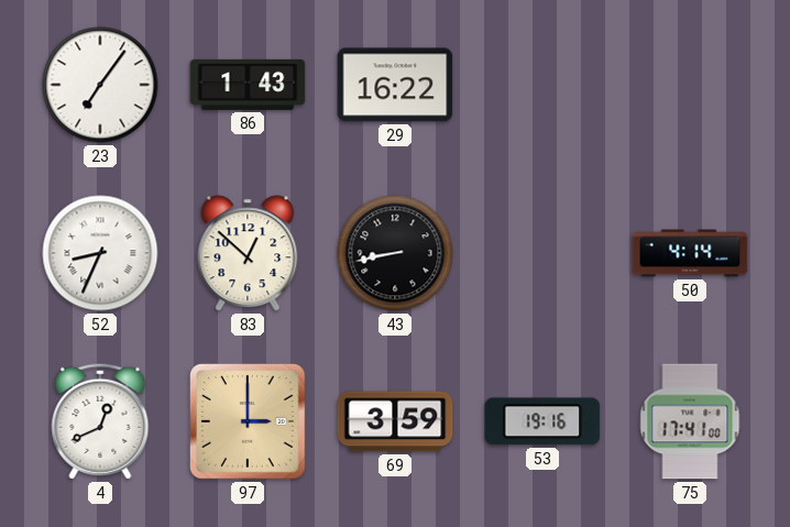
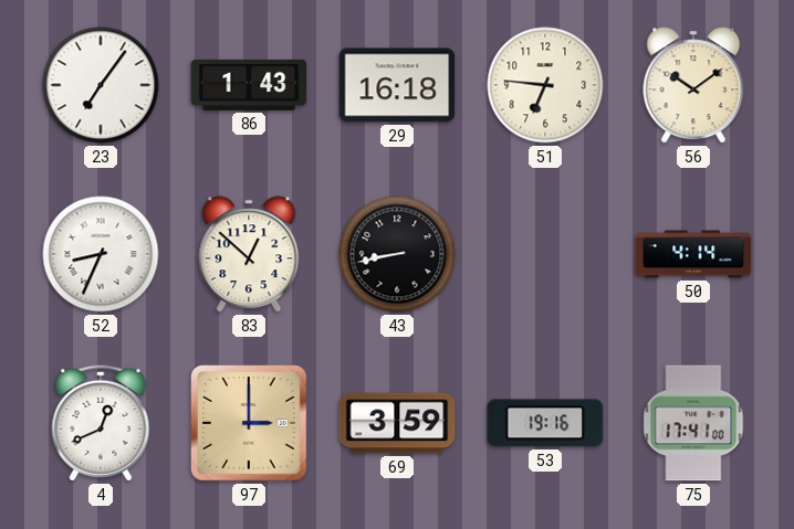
29: 16:22 -> 16:18 (397, 85)
51: none -> 6:46 (545, 85)
56: none -> 10:09 (693, 85)
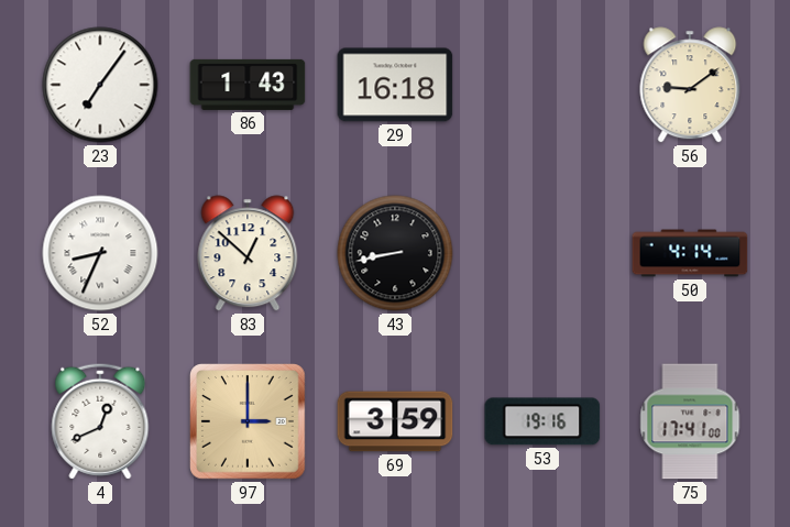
51: 6:46 -> none (545, 85)
56: 10:09 -> 9:09 (690, 85)
